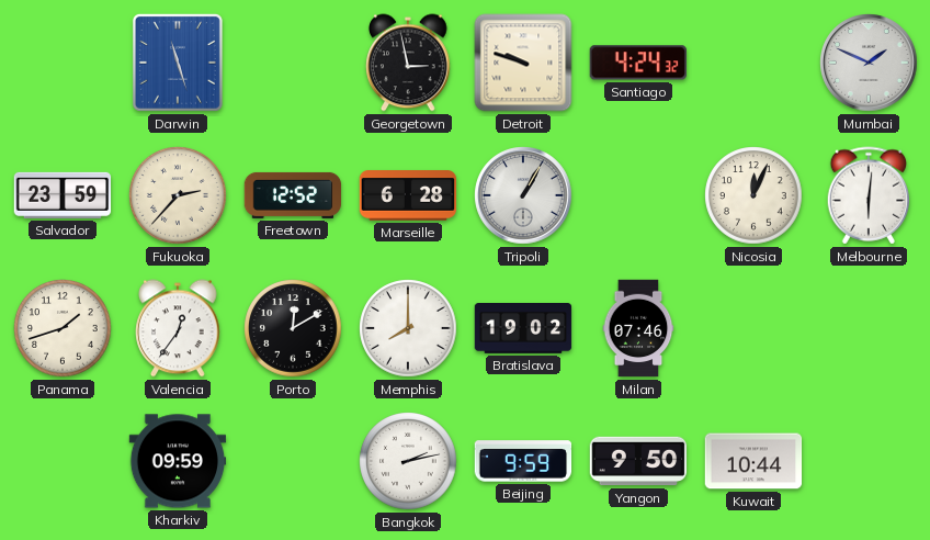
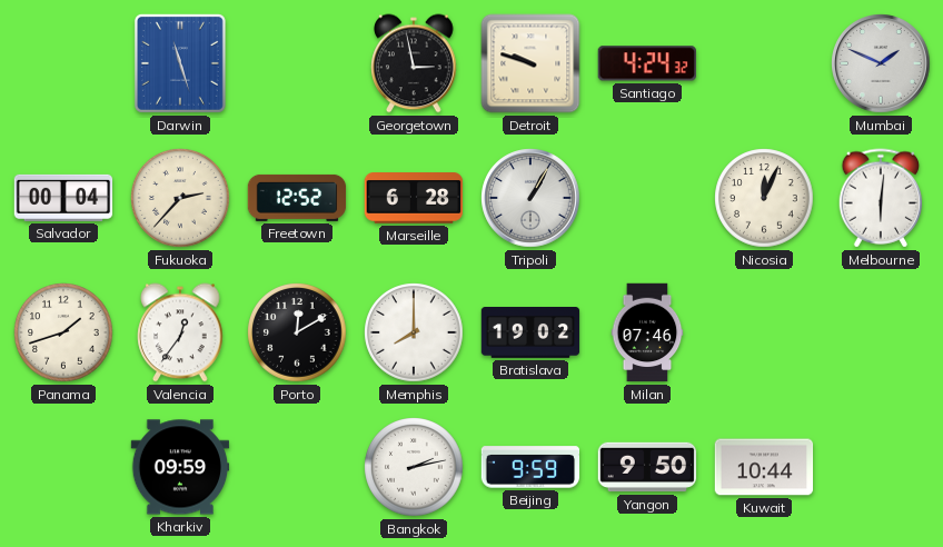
Salvador: 23:59 -> 00:04 (63, 198)
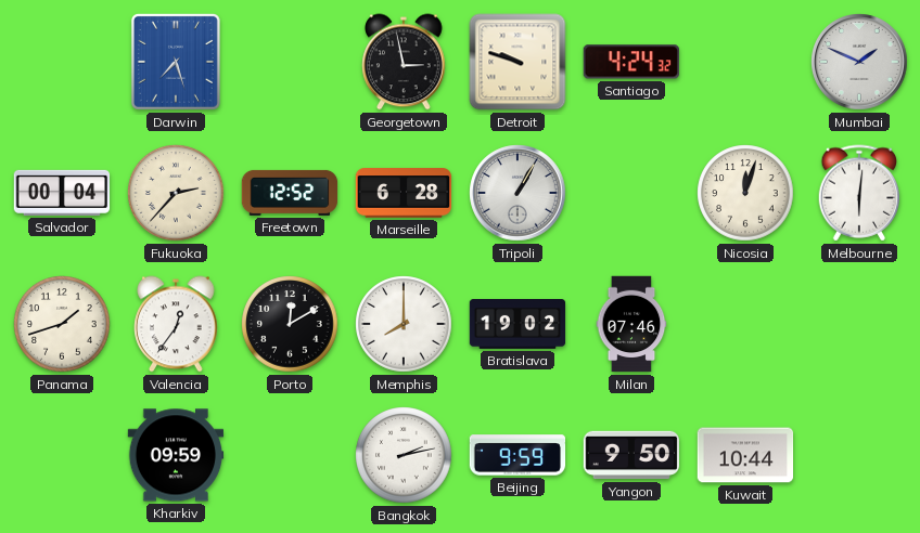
Darwin: 11:27 -> 7:27 (176, 62)
Nicosia: 12:04 -> 12:03 (745, 193)
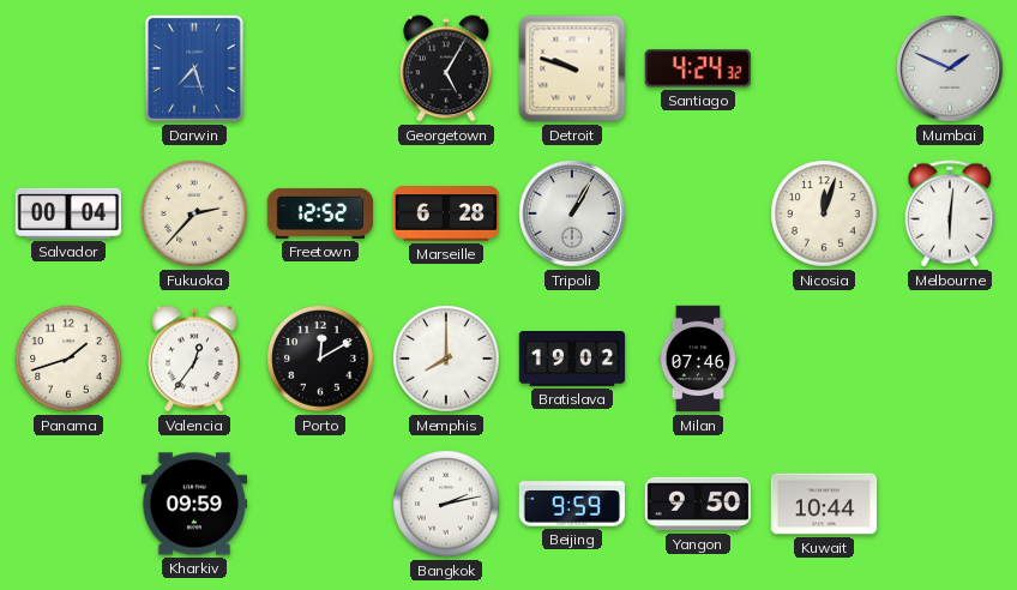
Georgetown: 2:58 -> 5:05 (446, 68)
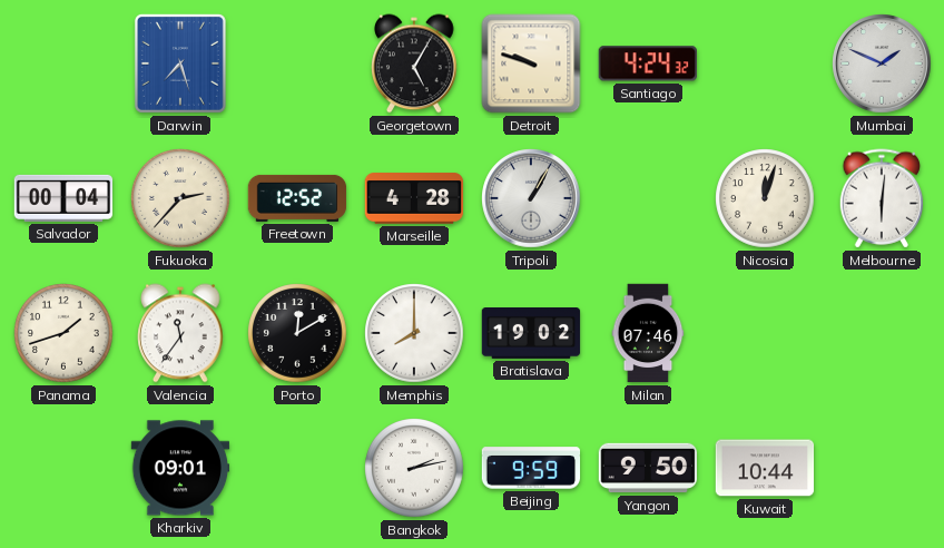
Marseille: 6:28 -> 4:28 (414, 198)
Valencia: 12:36 -> 11:36 (180, 333)
Kharkiv: 09:59 -> 09:01 (180, 468)
